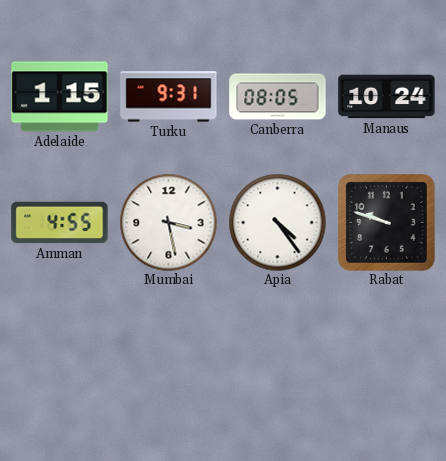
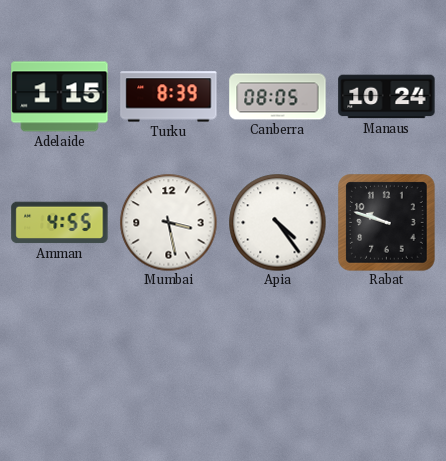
Turku: 9:31 -> 8:39 (169, 97)
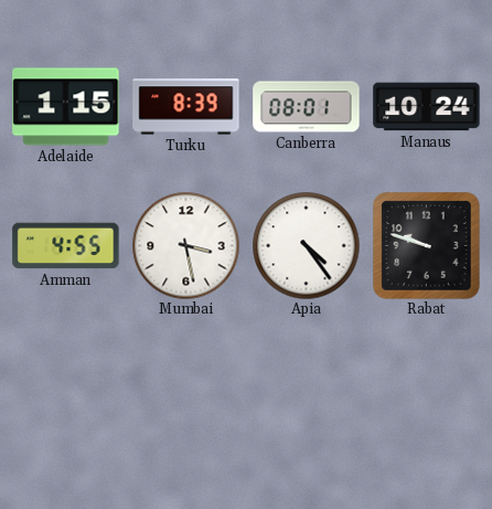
Canberra: 08:05 -> 08:01 (307, 107)
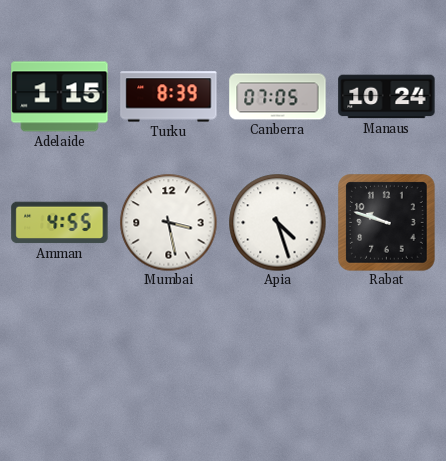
Canberra: 08:01 -> 07:05 (278, 97)
Apia: 4:24 -> 4:27 (277, 222)
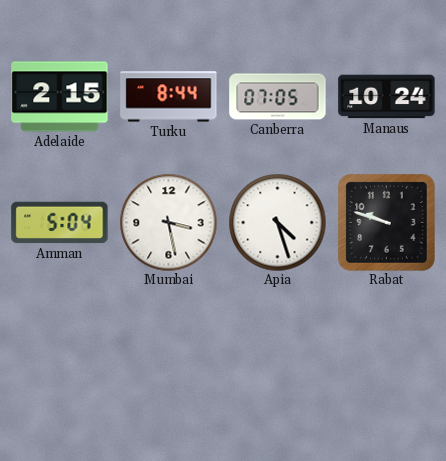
Adelaide: 1:15 -> 2:15 (60, 97)
Turku: 8:39 -> 8:44 (169, 97)
Amman: 4:55 -> 5:04 (60, 223)
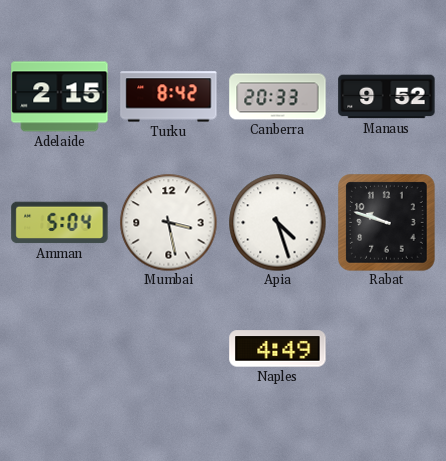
Turku: 8:44 -> 8:42 (169, 97)
Canberra: 07:05 -> 20:33 (278, 97)
Manaus: 10:24 -> 9:52 (387, 97)
Naples: none -> 4:49 (278, 349)
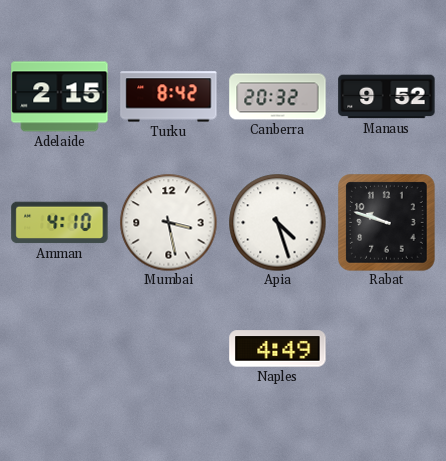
Canberra: 20:33 -> 20:32 (278, 97)
Amman: 5:04 -> 4:10 (60, 223)
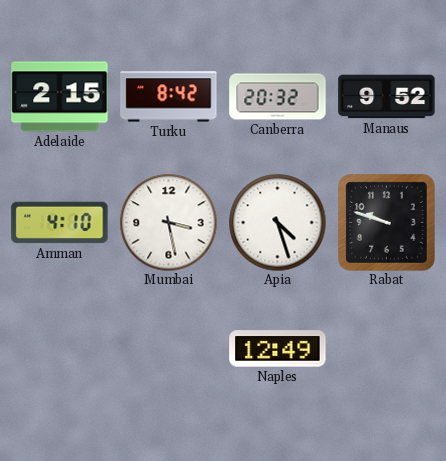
Naples: 4:49 -> 12:49 (278, 349)
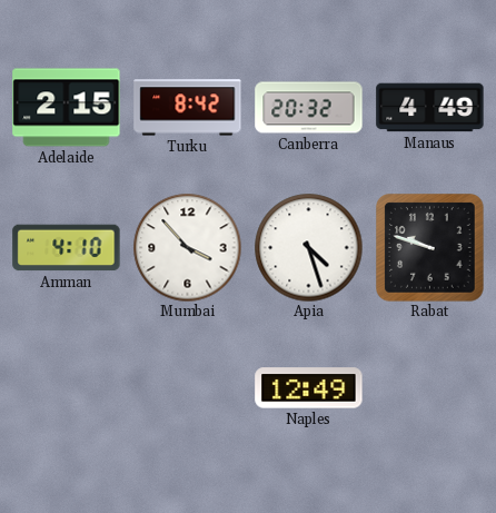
Manaus: 9:52 -> 4:49 (430, 108)
Mumbai: 3:28 -> 3:53 (187, 247)
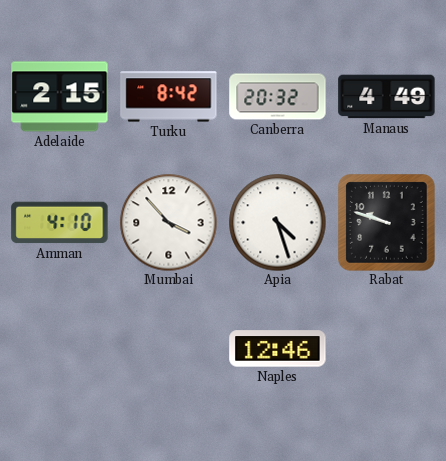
Naples: 12:49 -> 12:46 (278, 349)
